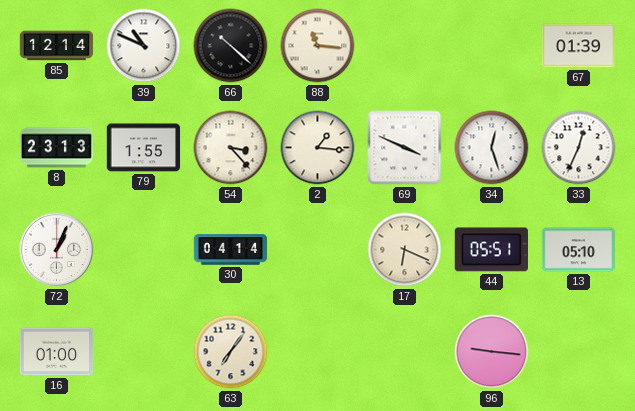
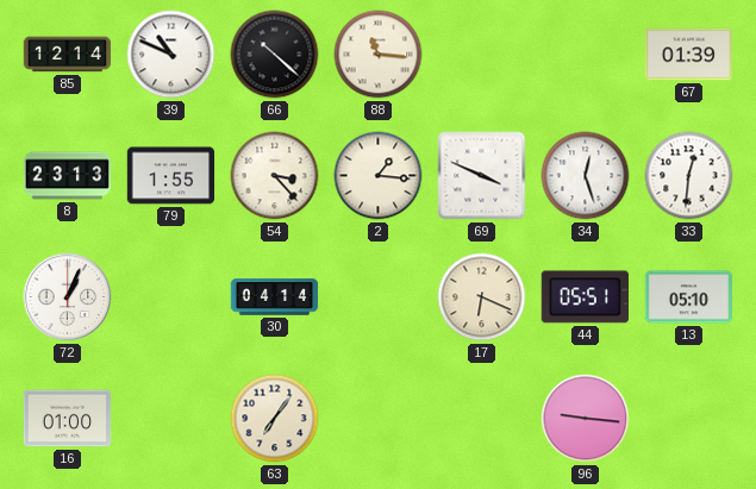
33: 12:34 -> 12:31 (689, 176)
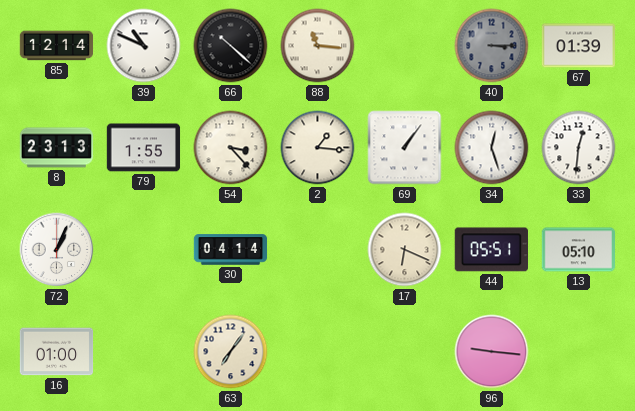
40: none -> 3:15 (492, 46)
69: 3:49 -> 1:06 (405, 148)
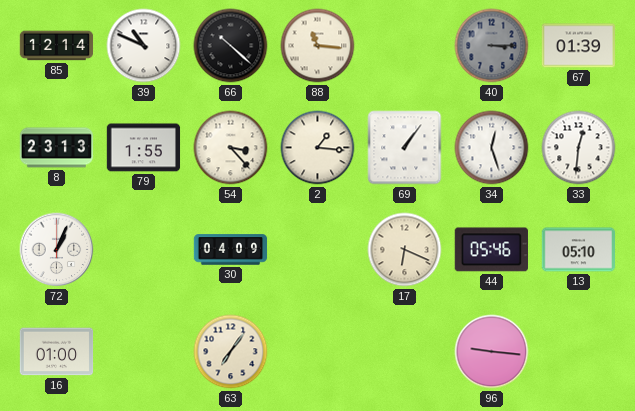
30: 04:14 -> 04:09 (231, 250)
44: 05:51 -> 05:46 (491, 250)
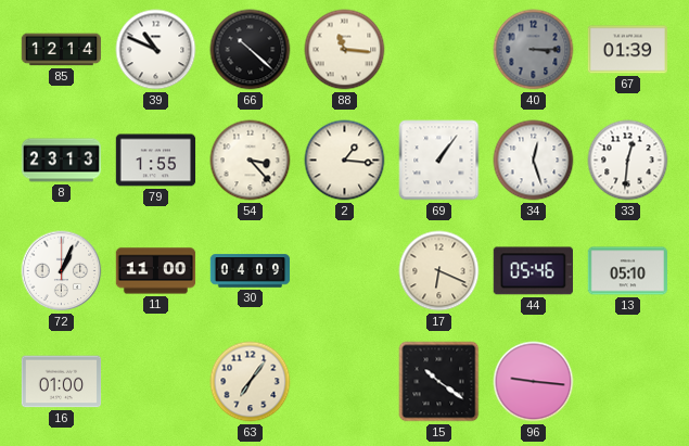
11: none -> 11:00 (156, 271)
15: none -> 10:21 (439, 382)
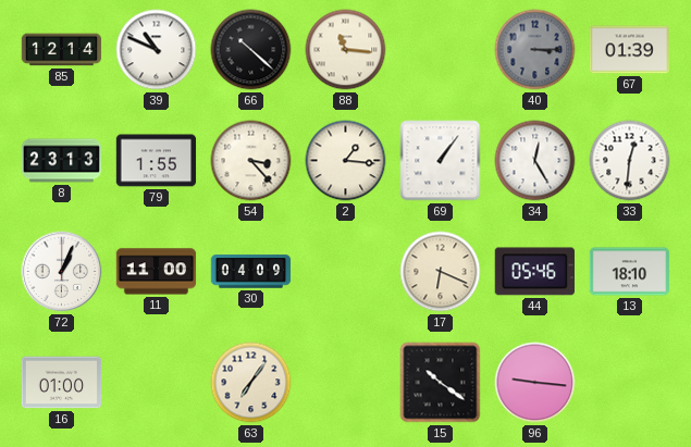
34: 12:27 -> 12:25 (535, 161)
13: 05:10 -> 18:10 (630, 272)
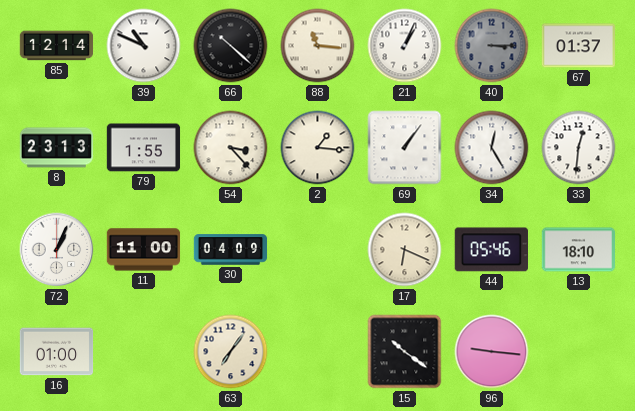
21: none -> 1:04 (405, 46)
67: 01:39 -> 01:37 (579, 46)
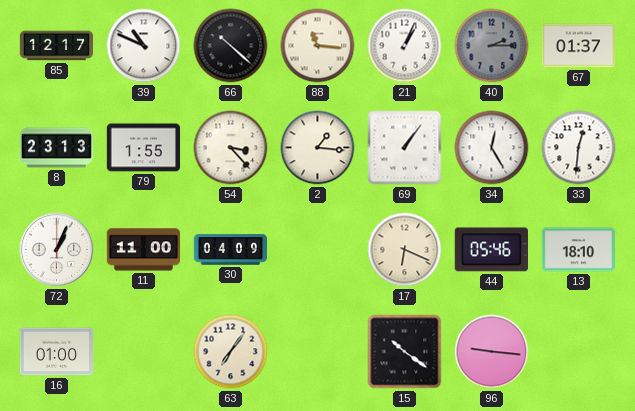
85: 12:14 -> 12:17 (57, 46)
40: 3:15 -> 2:15 (492, 46)
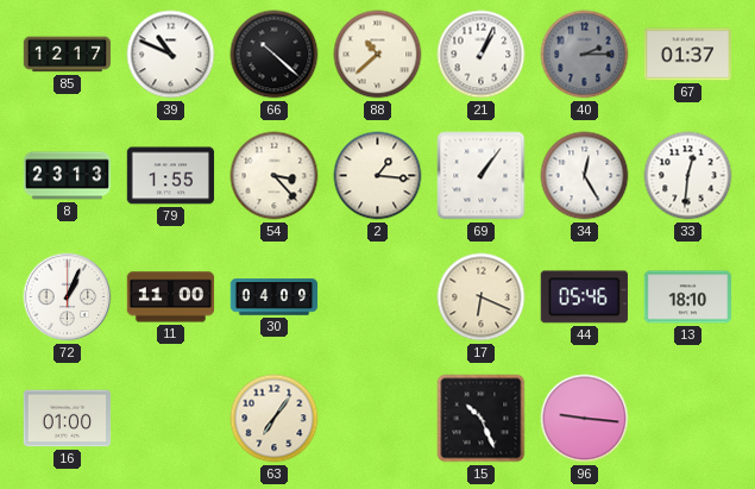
88: 11:16 -> 10:38 (378, 55)
15: 10:21 -> 10:26 (482, 419)
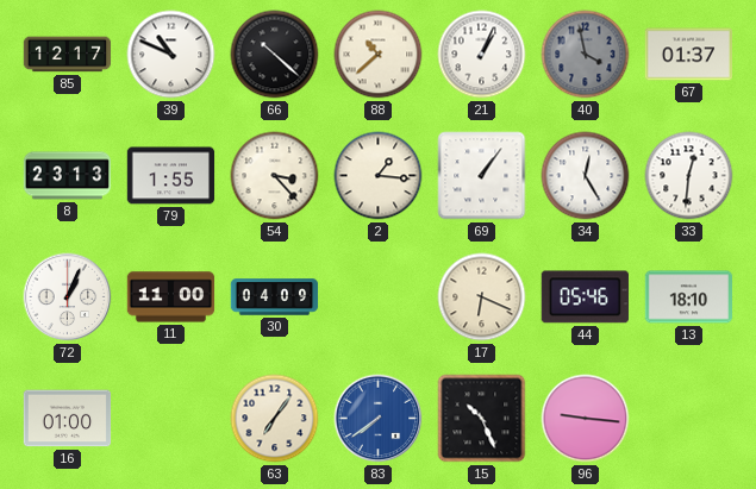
40: 2:15 -> 3:58 (586, 55)
83: none -> 7:39 (379, 419)
